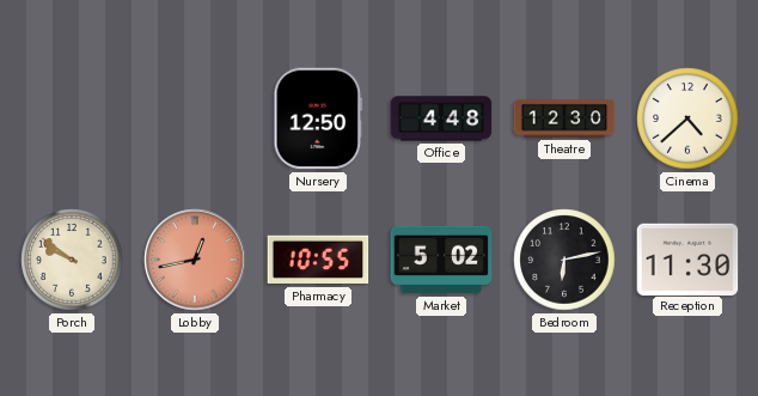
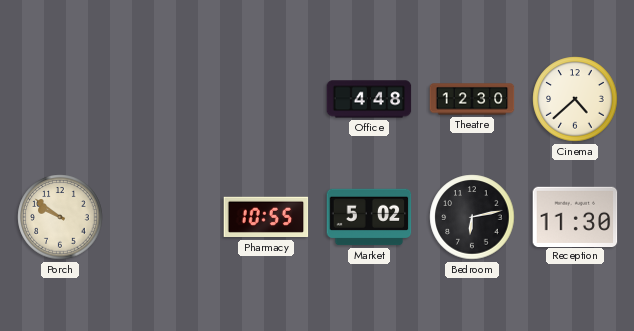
Nursery: 12:50 -> none (318, 118)
Lobby: 12:43 -> none (195, 260)
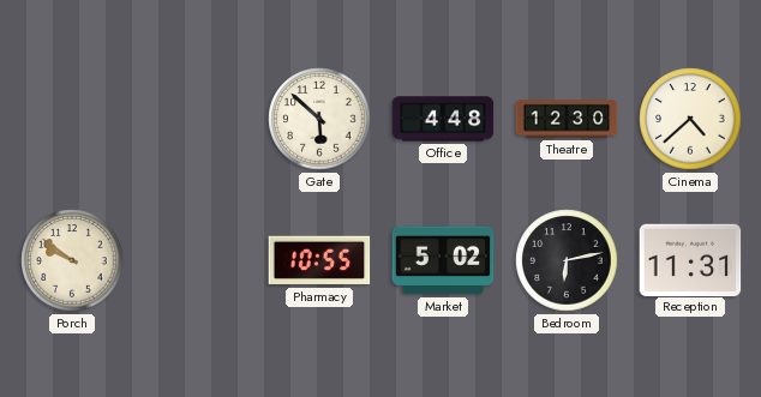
Gate: none -> 5:52 (319, 119)
Reception: 11:30 -> 11:31 (690, 259)
